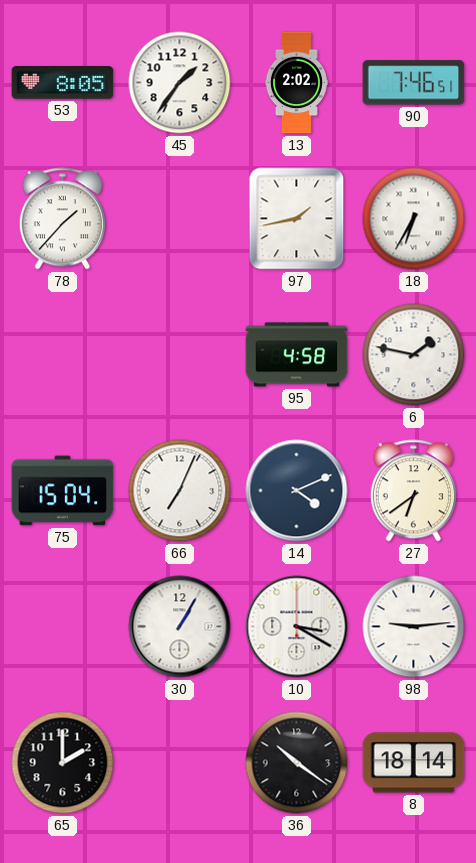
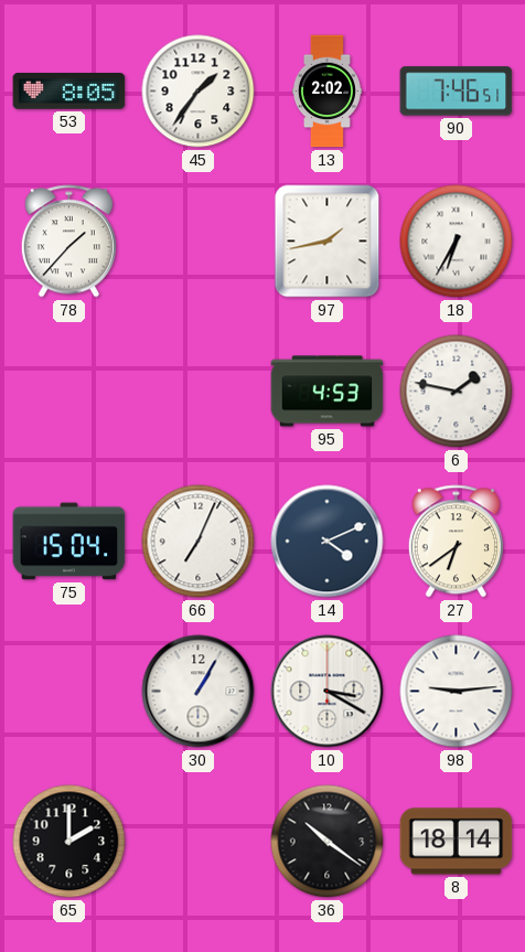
95: 4:58 -> 4:53 (328, 392)
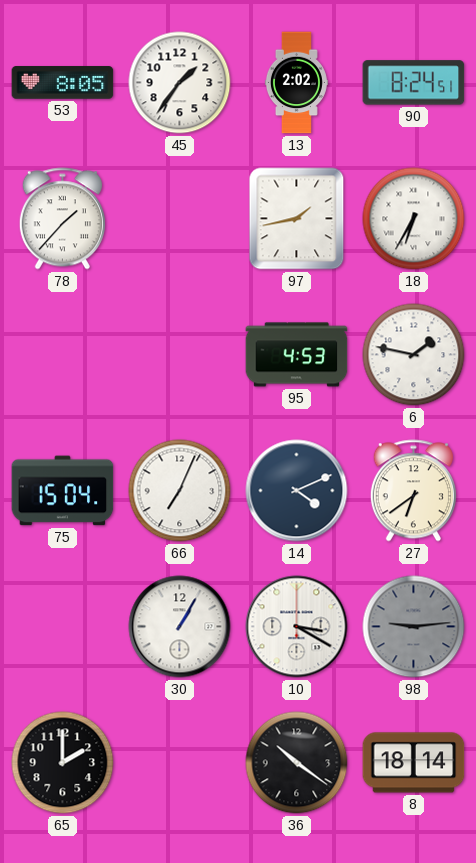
90: 7:46 -> 8:24 (414, 83)
98 dial: white -> grey (414, 627)
